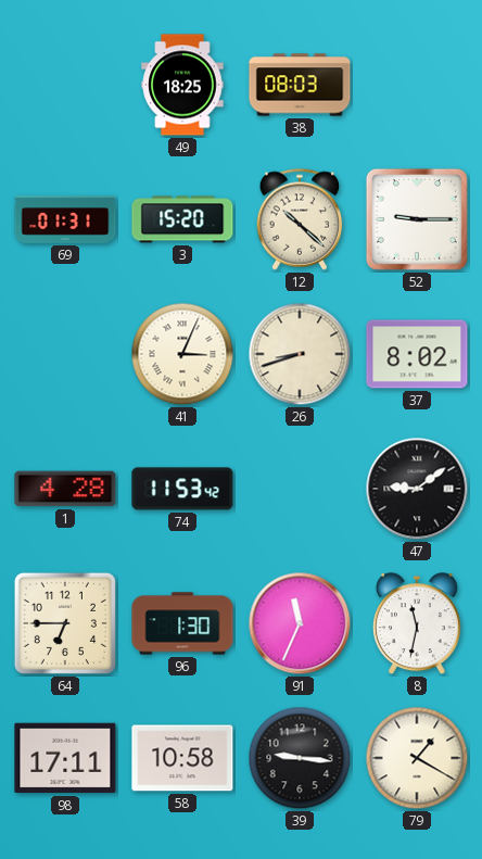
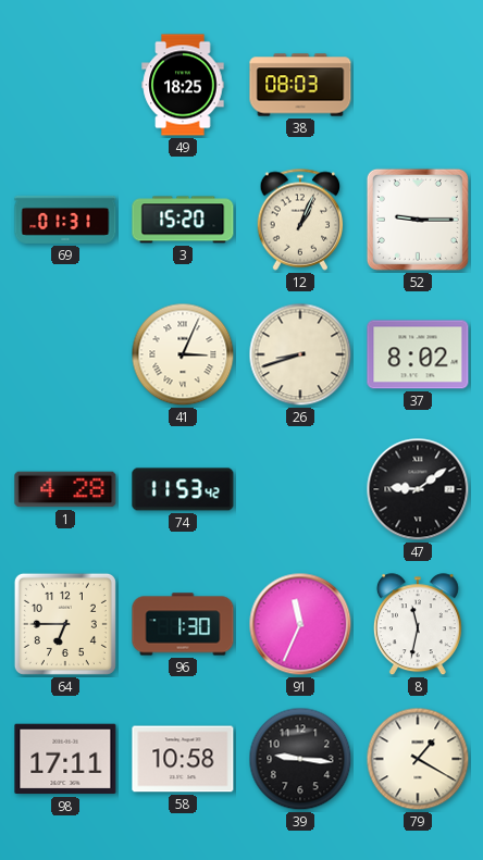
12: 10:22 -> 1:04 (300, 220)
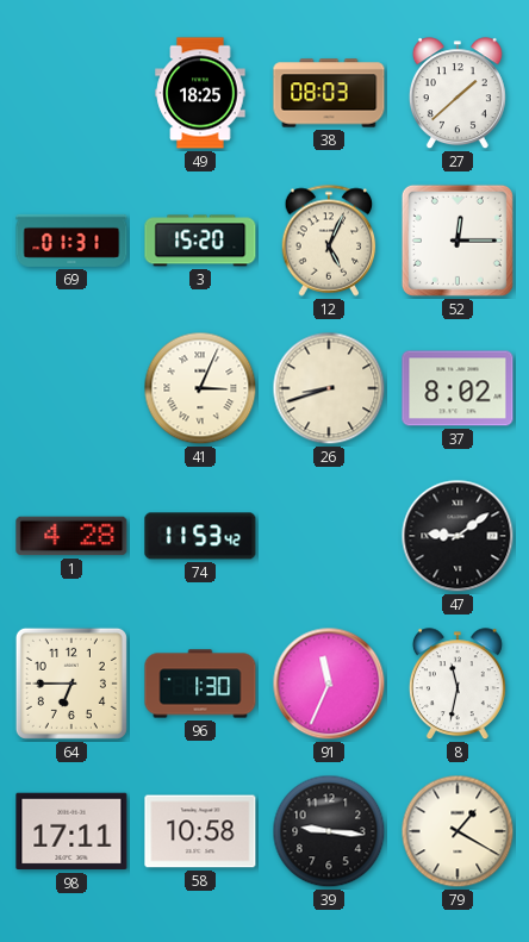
27: none -> 1:38 (458, 94)
12: 1:04 -> 5:04 (329, 241)
52: 9:15 -> 12:15 (458, 241)
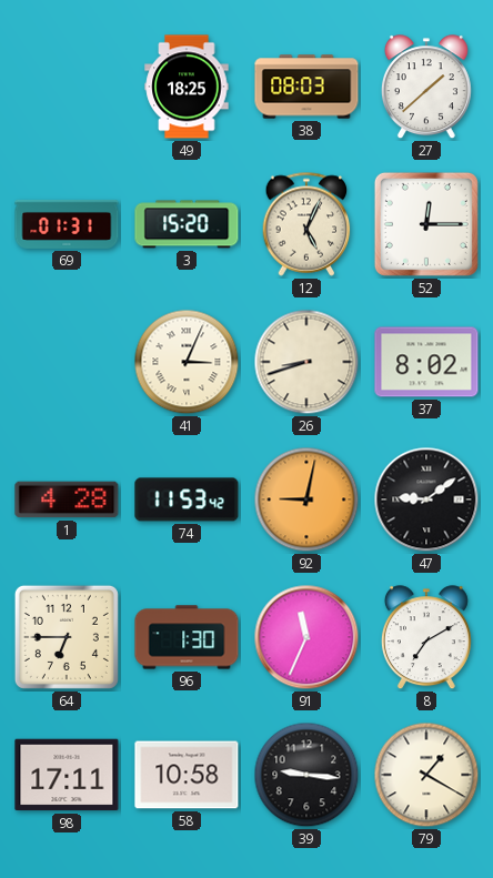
92: none -> 9:02 (306, 499)
8: 11:32 -> 7:10 (426, 638)
